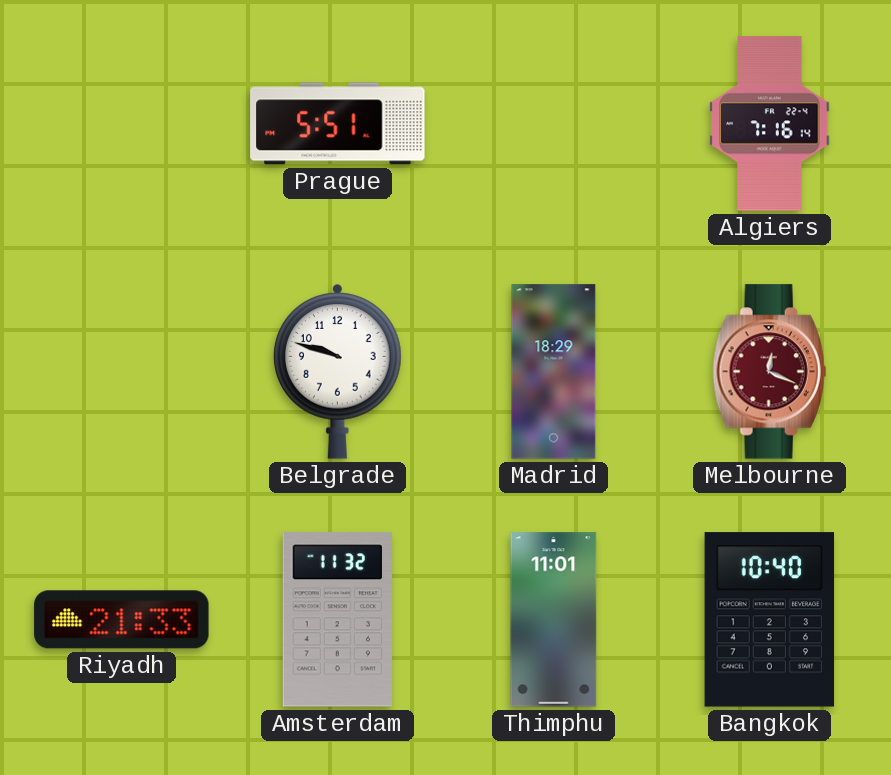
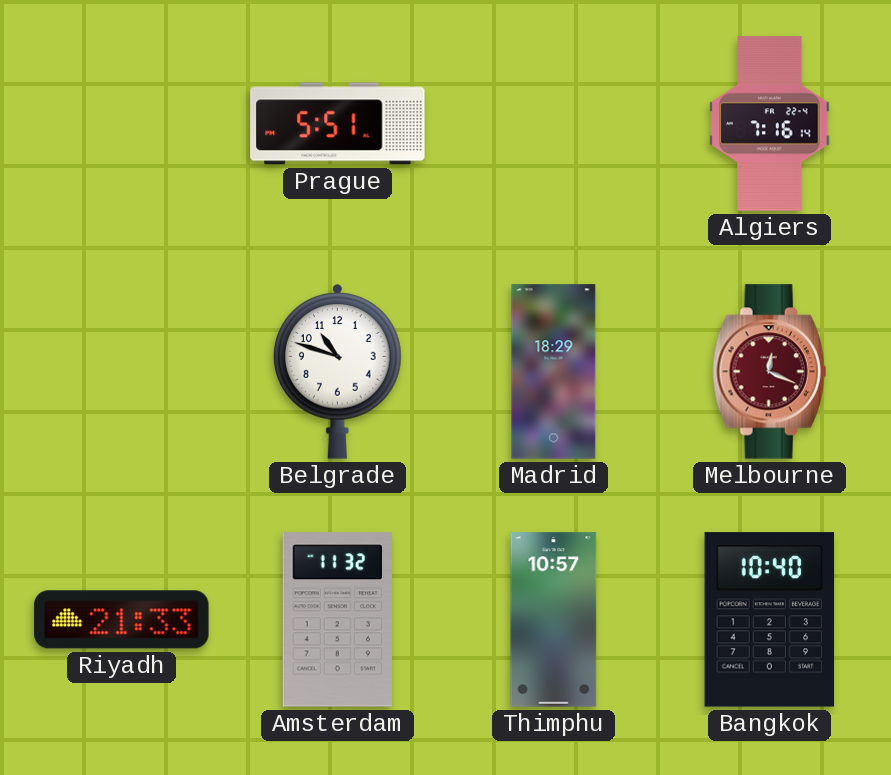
Belgrade: 9:48 -> 10:48 (338, 372)
Thimphu: 11:01 -> 10:57 (554, 620)
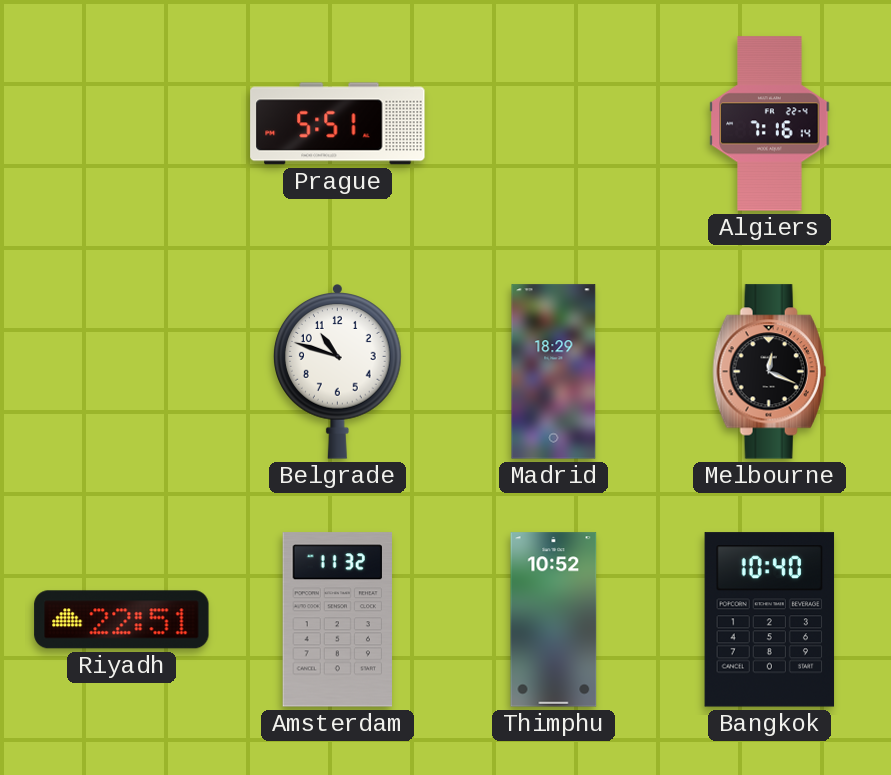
Melbourne dial: burgundy -> black (770, 372)
Riyadh: 21:33 -> 22:51 (122, 620)
Thimphu: 10:57 -> 10:52 (554, 620)
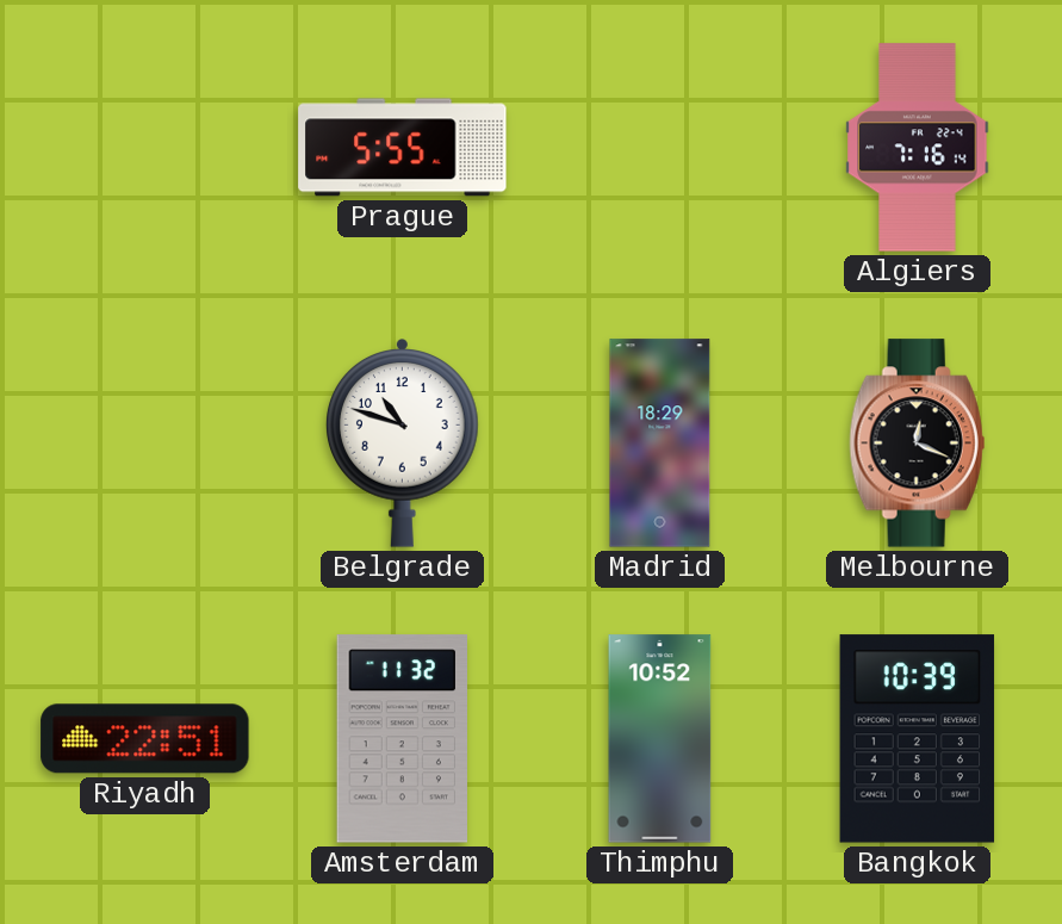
Prague: 5:51 -> 5:55 (403, 148)
Bangkok: 10:40 -> 10:39 (918, 739)
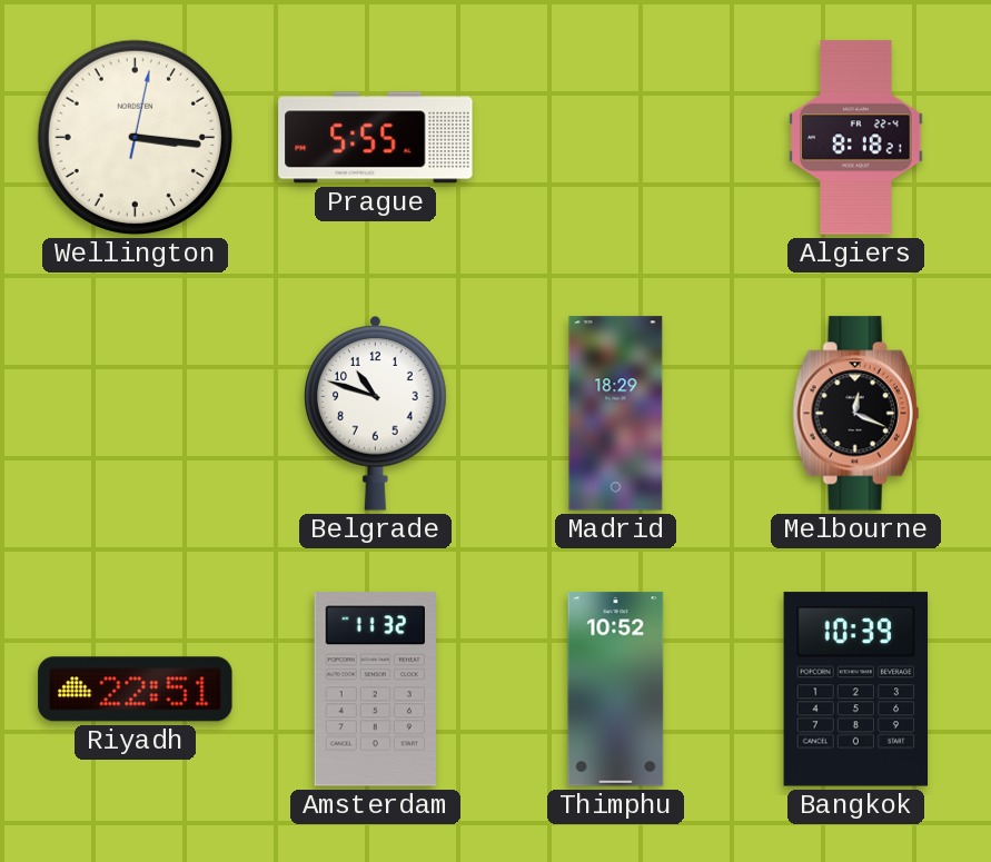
Wellington: none -> 3:16 (135, 137)
Algiers: 7:16 -> 8:18 (856, 138)
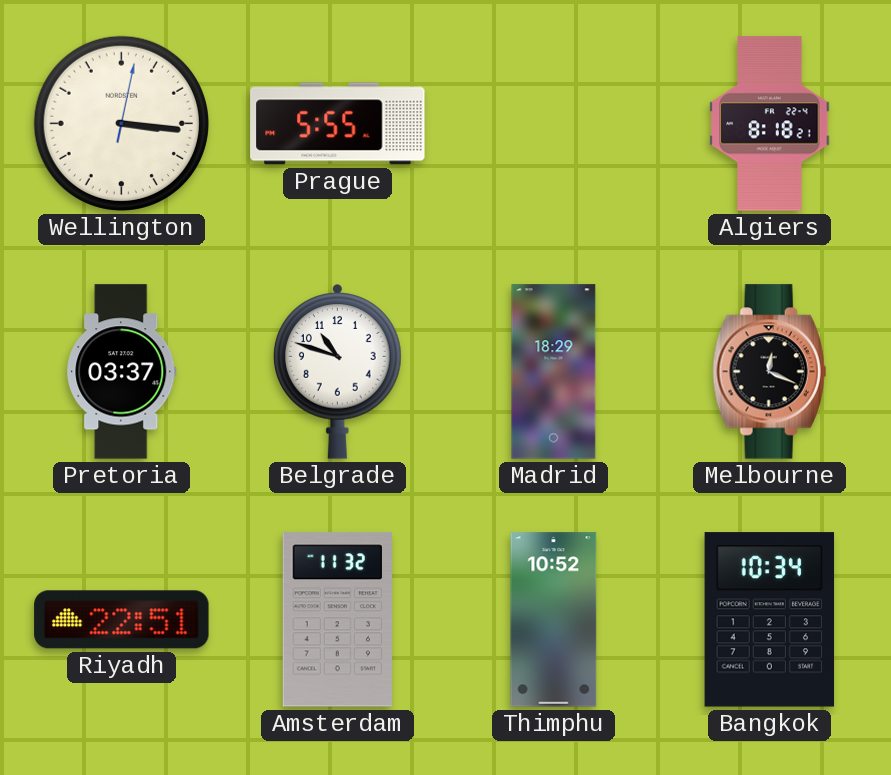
Pretoria: none -> 03:37 (122, 372)
Bangkok: 10:39 -> 10:34 (770, 620)
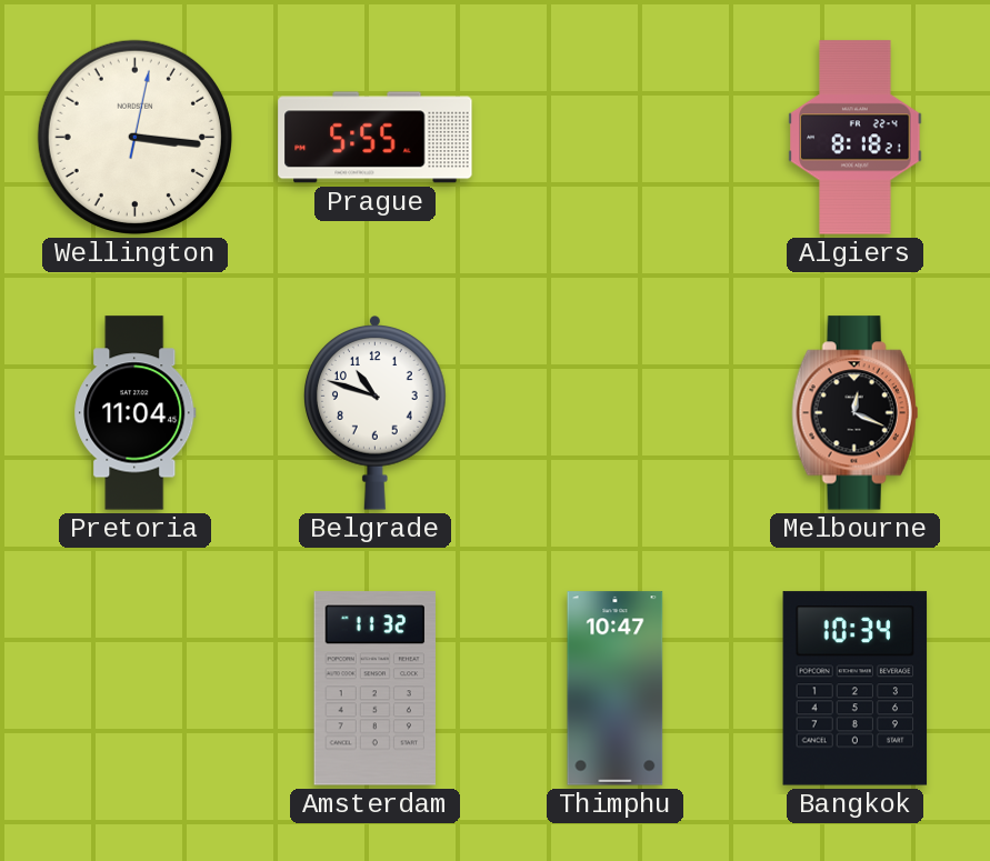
Pretoria: 03:37 -> 11:04 (136, 413)
Madrid: 18:29 -> none (554, 372)
Riyadh: 22:51 -> none (122, 620)
Thimphu: 10:52 -> 10:47 (616, 689)
